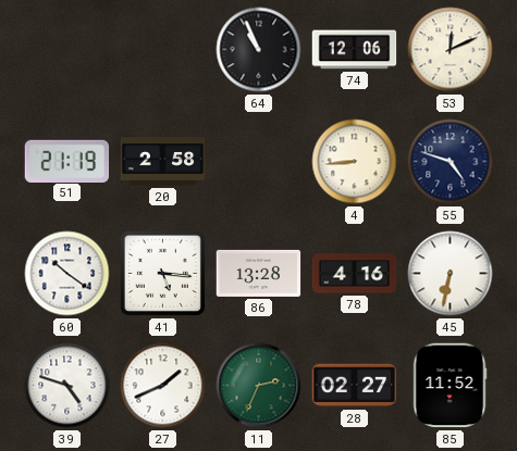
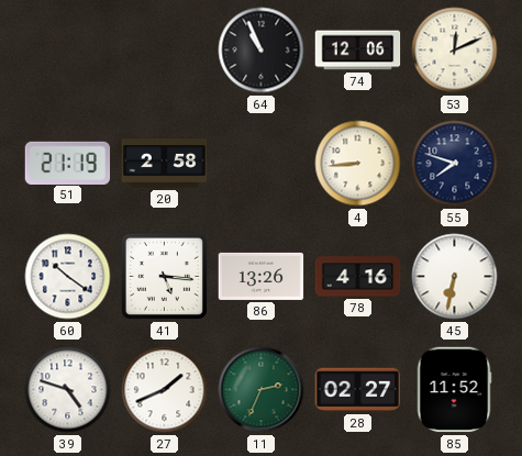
55: 4:48 -> 7:48 (455, 164)
86: 13:28 -> 13:26 (262, 276)
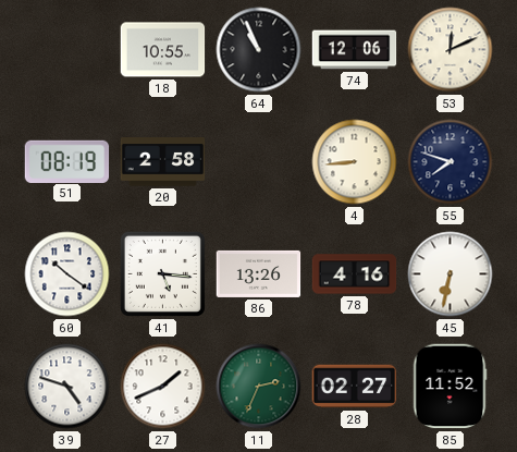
18: none -> 10:55 (163, 50)
51: 21:19 -> 08:19 (67, 161)
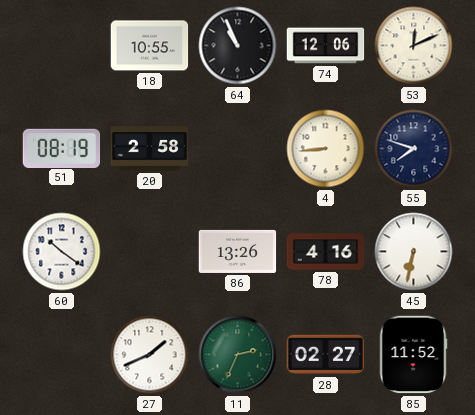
41: 5:16 -> none (162, 273)
39: 4:48 -> none (67, 387)
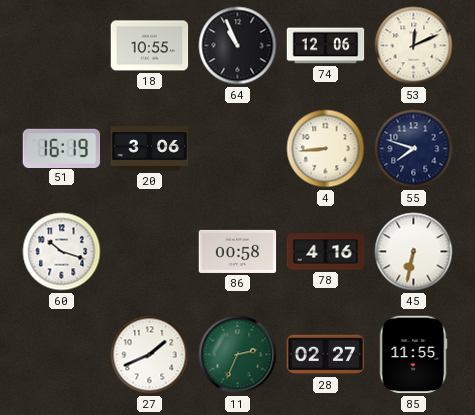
51: 08:19 -> 16:19 (62, 148)
20: 2:58 -> 3:06 (150, 149)
60: 10:21 -> 10:18 (62, 252)
86: 13:26 -> 00:58 (238, 251)
85: 11:52 -> 11:55 (413, 355)
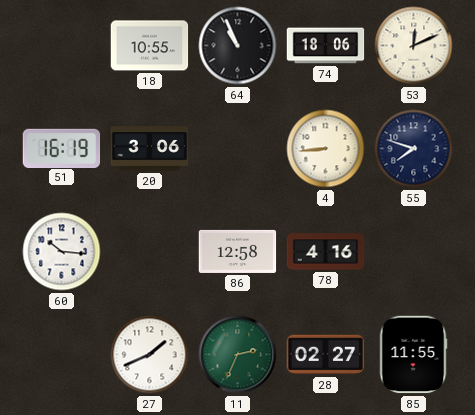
74: 12:06 -> 18:06 (326, 46)
60: 10:18 -> 10:16 (62, 252)
86: 00:58 -> 12:58 (238, 251)
45: 6:32 -> none (414, 252)
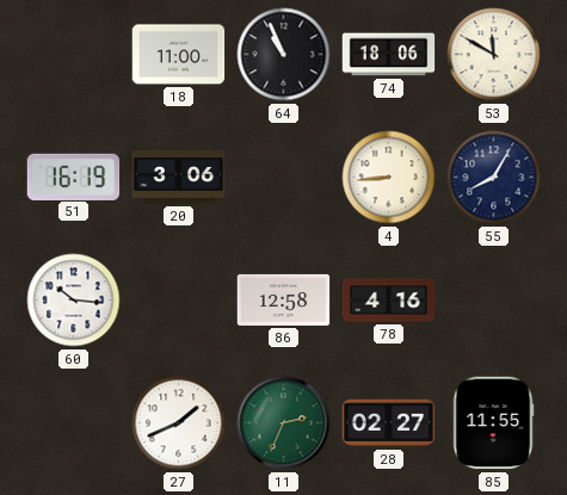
18: 10:55 -> 11:00 (179, 55)
53: 12:11 -> 11:50 (494, 55)
55: 7:48 -> 8:05 (494, 178)
